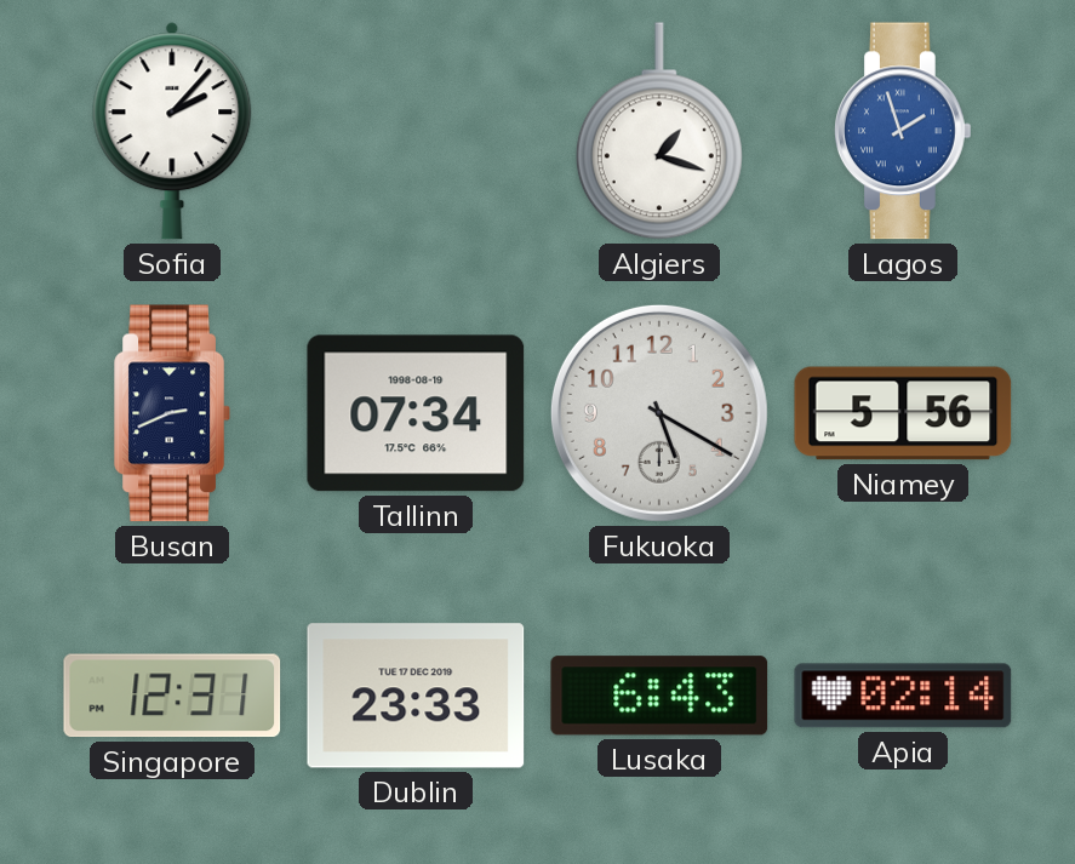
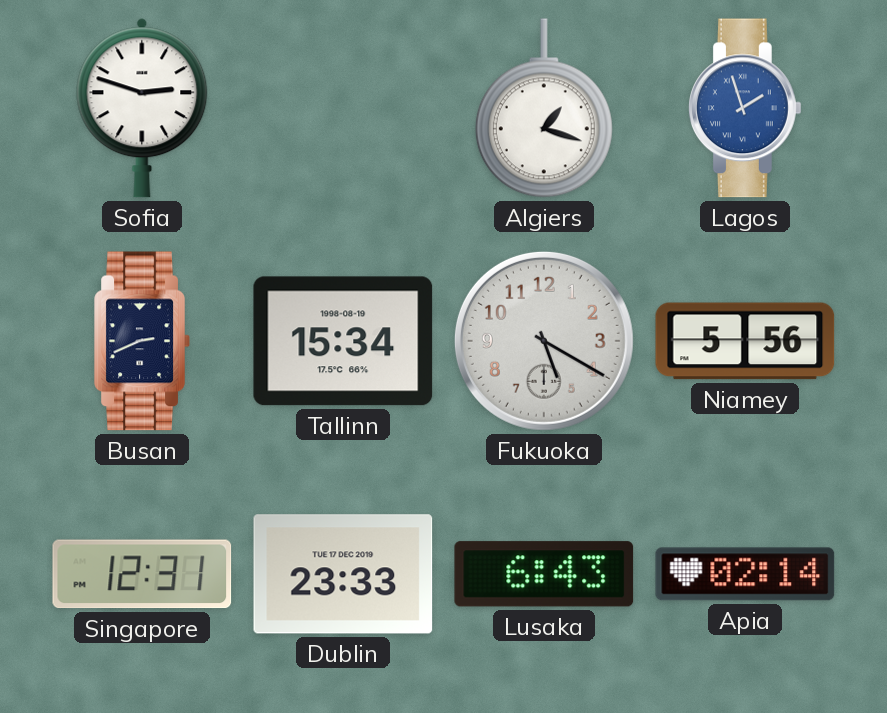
Sofia: 2:07 -> 2:48 (142, 108)
Tallinn: 07:34 -> 15:34 (343, 341)
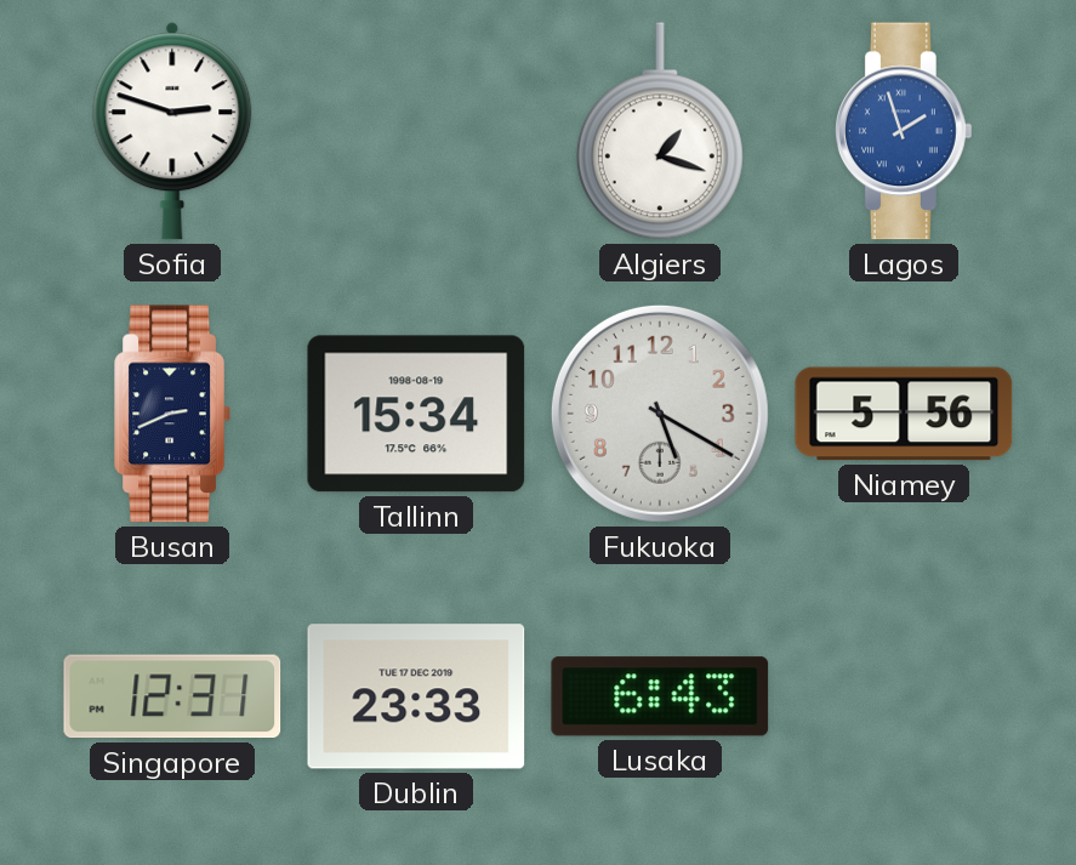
Apia: 02:14 -> none (745, 574)
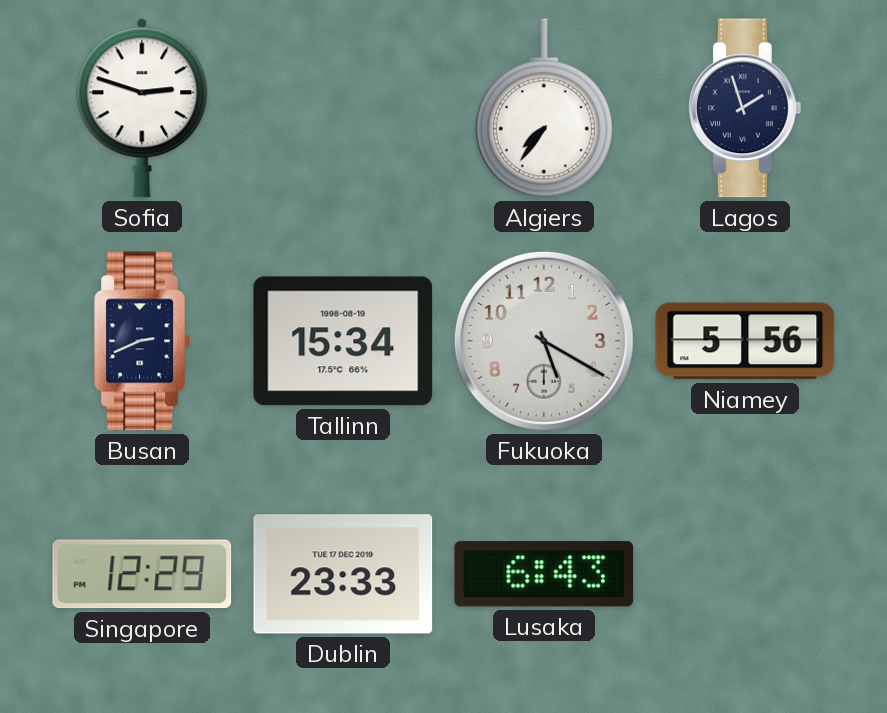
Algiers: 1:18 -> 7:36 (544, 108)
Lagos dial: blue -> navy (745, 108)
Singapore: 12:31 -> 12:29 (142, 574)
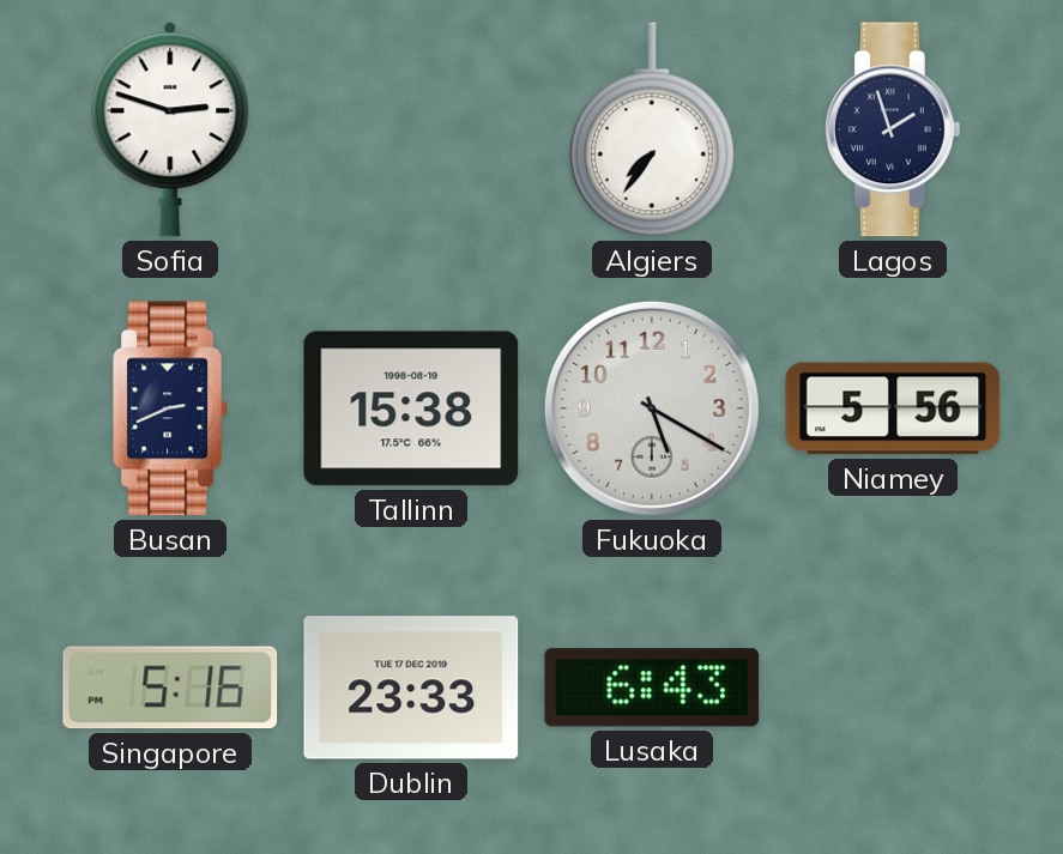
Tallinn: 15:34 -> 15:38 (411, 408)
Singapore: 12:29 -> 5:16 (170, 688)
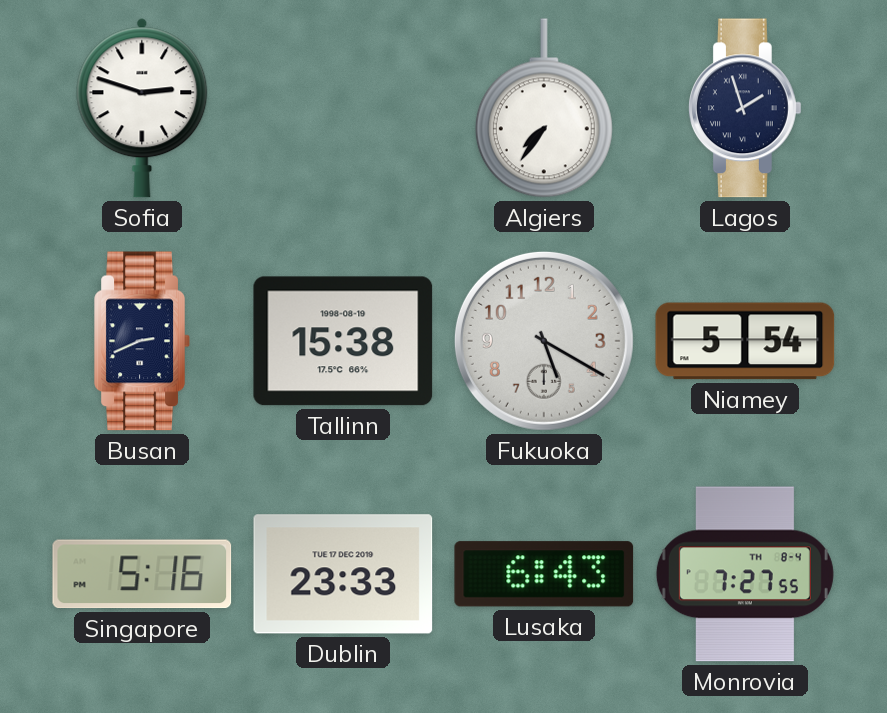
Niamey: 5:56 -> 5:54 (745, 341)
Monrovia: none -> 7:27 (745, 574)
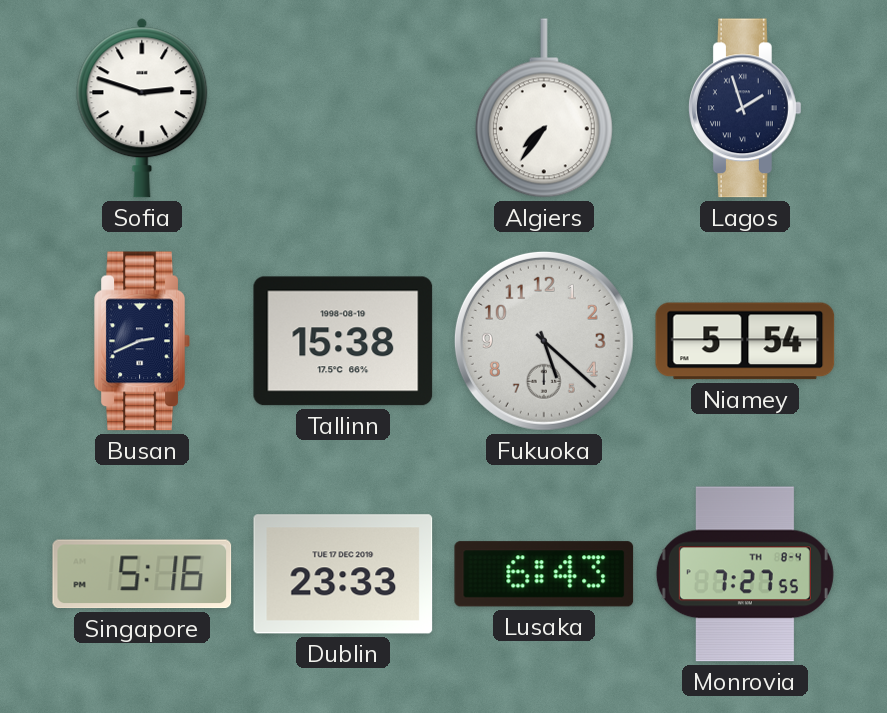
Fukuoka: 5:20 -> 5:22 (544, 341)
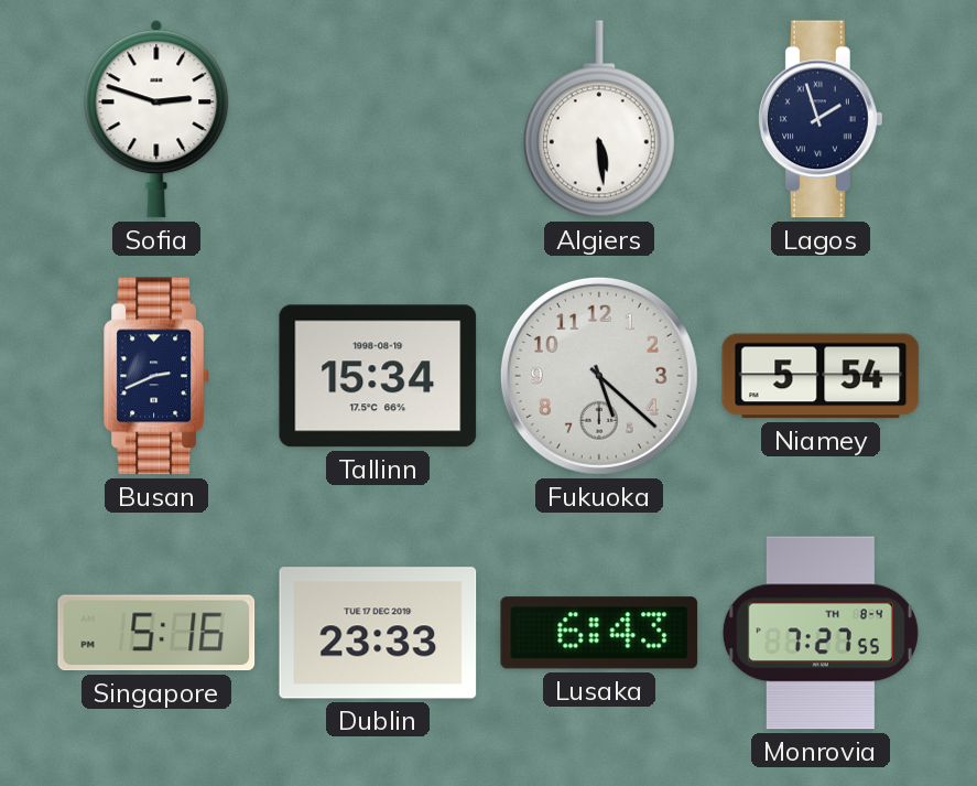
Algiers: 7:36 -> 5:29 (599, 119)
Tallinn: 15:38 -> 15:34 (378, 376)
